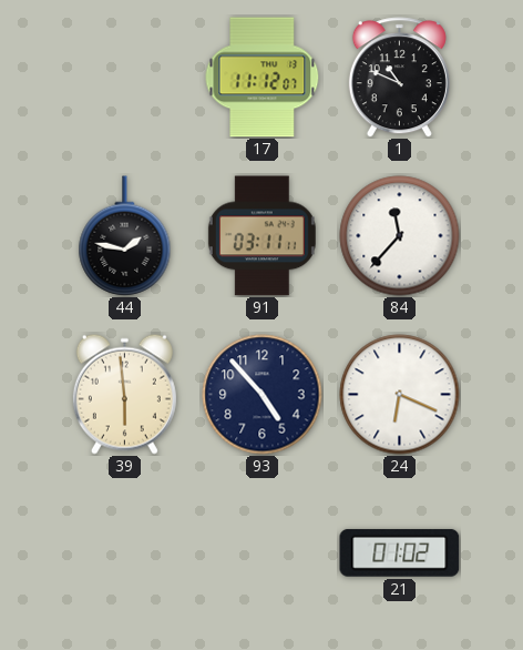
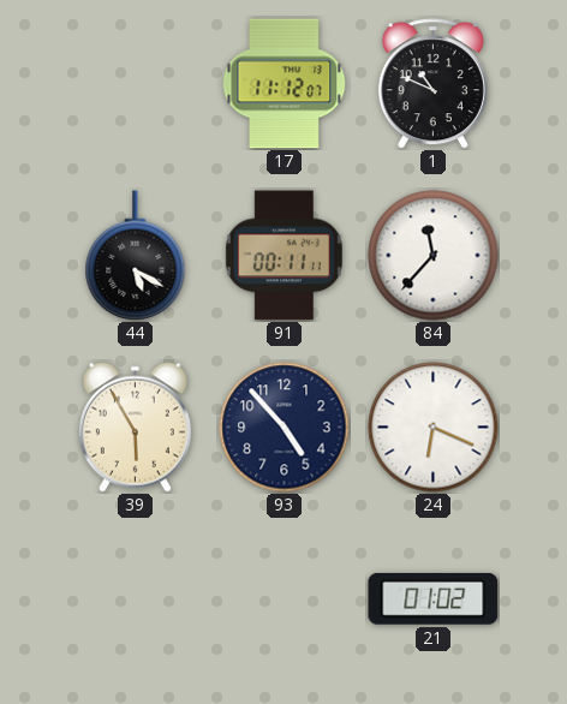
44: 1:47 -> 5:20 (136, 256)
91: 03:11 -> 00:11 (283, 256)
39: 5:59 -> 5:55 (135, 426)
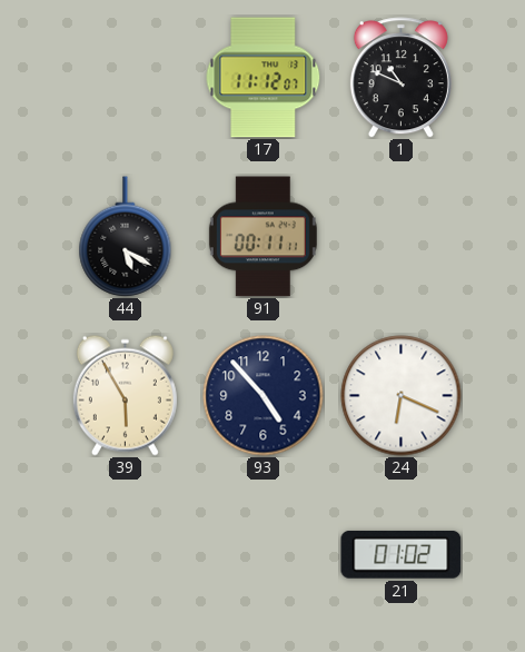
84: 11:37 -> none (434, 256)
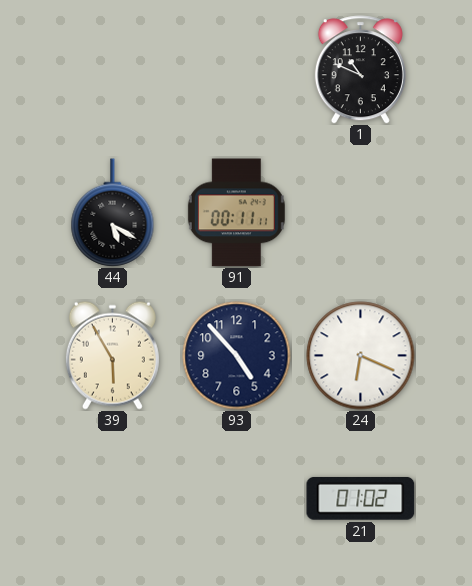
17: 11:12 -> none (264, 78)
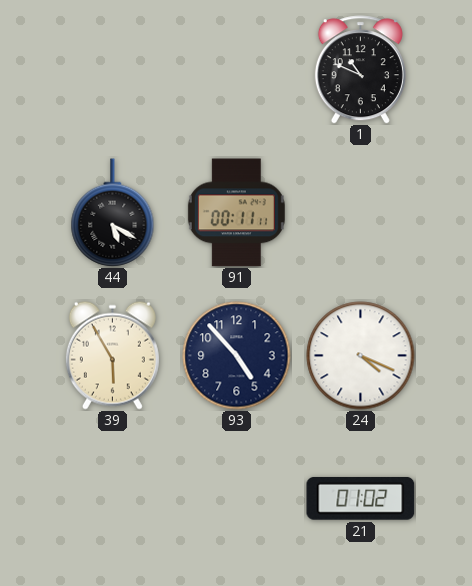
24: 6:19 -> 4:19 (361, 356)
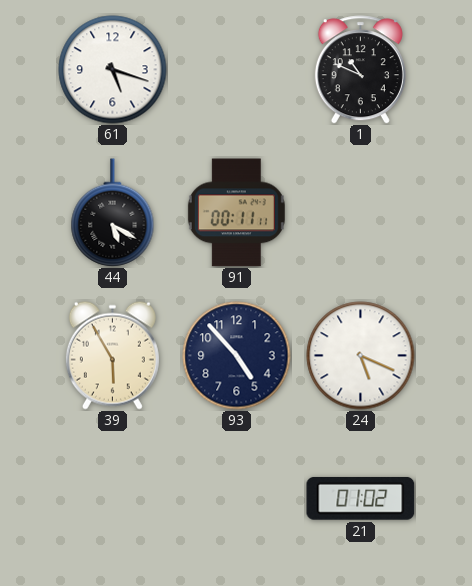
61: none -> 5:18 (113, 70)
24: 4:19 -> 5:19 (361, 356)
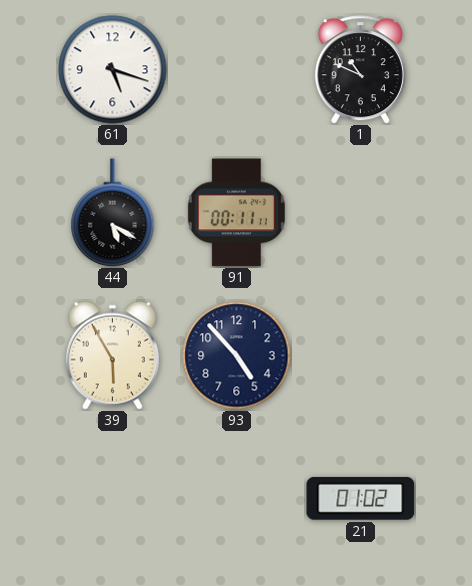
24: 5:19 -> none (361, 356)
